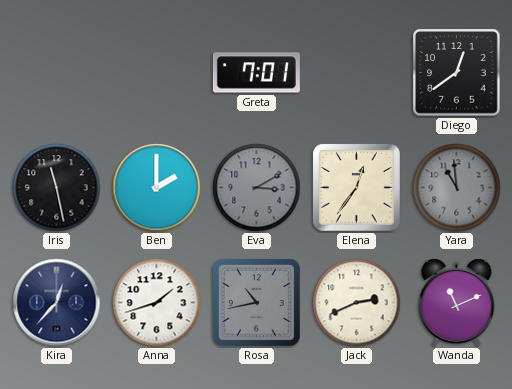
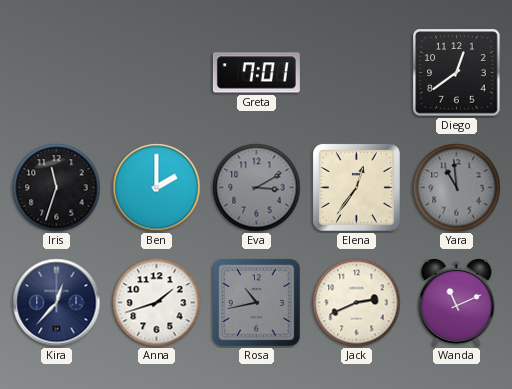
Iris: 11:28 -> 11:33 (57, 188)
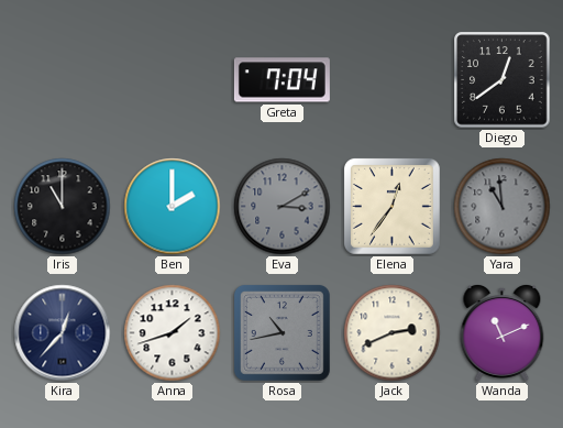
Greta: 7:01 -> 7:04 (281, 80)
Iris: 11:33 -> 11:00 (63, 207)
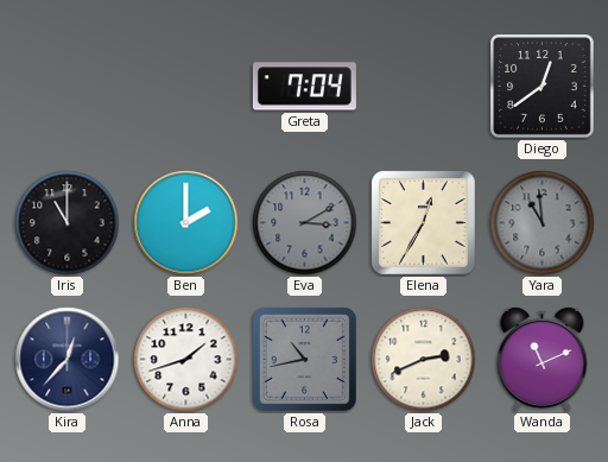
Elena: 12:36 -> 12:35 (423, 222)
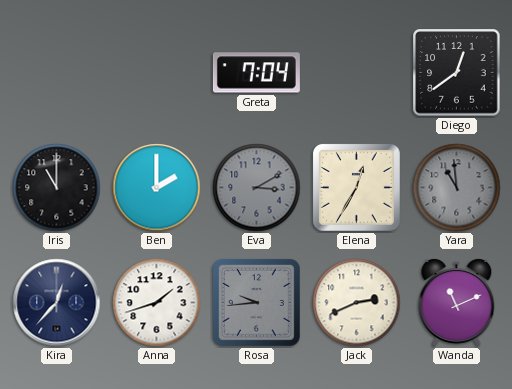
Rosa: 10:43 -> 9:44 (256, 302)
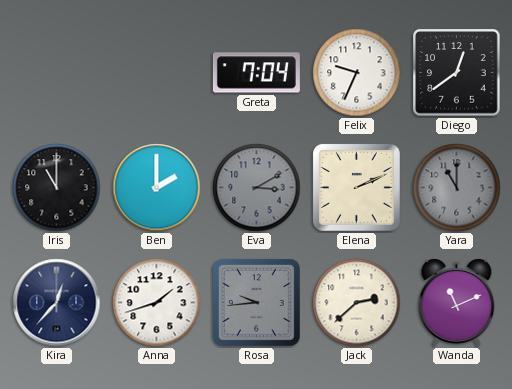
Felix: none -> 9:34 (357, 73)
Elena: 12:35 -> 2:11 (356, 187)
Yara: 10:59 -> 11:00 (457, 188)
Jack: 2:41 -> 2:38 (357, 303)
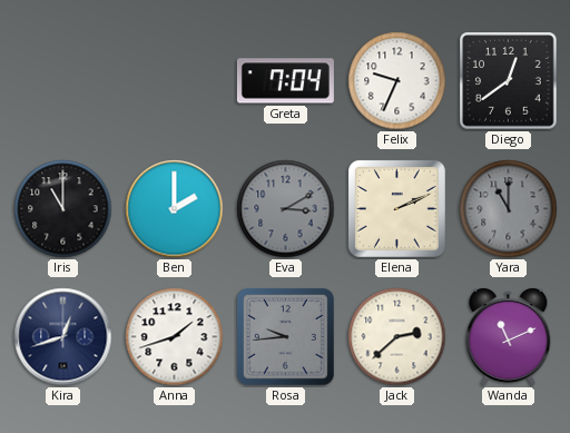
Kira: 12:37 -> 12:42 (63, 337)
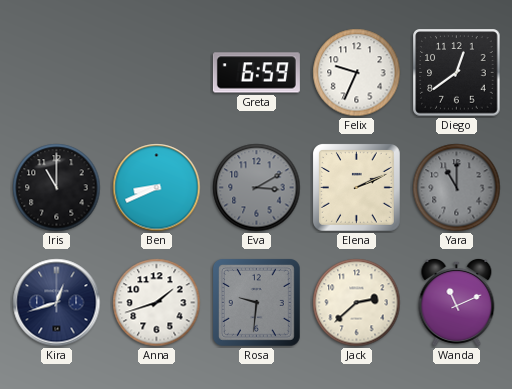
Greta: 7:04 -> 6:59 (256, 73)
Ben: 2:00 -> 8:41 (157, 188)
Rosa: 9:44 -> 9:31 (256, 302)
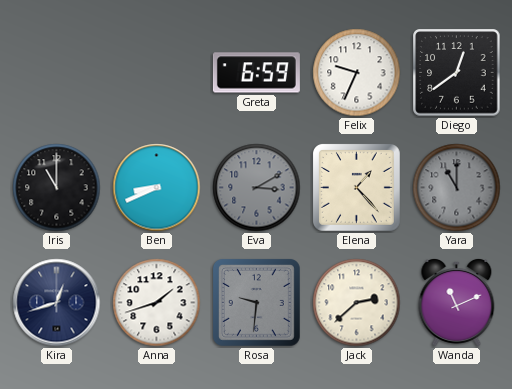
Elena: 2:11 -> 1:23 (356, 187)
